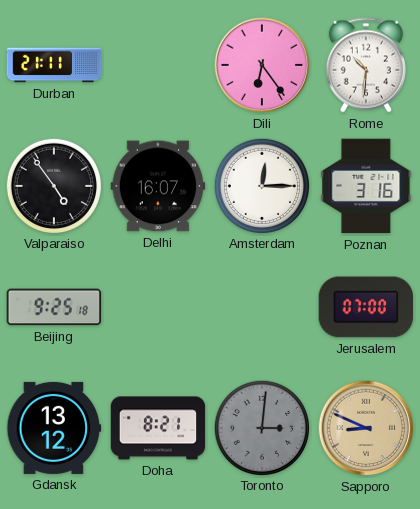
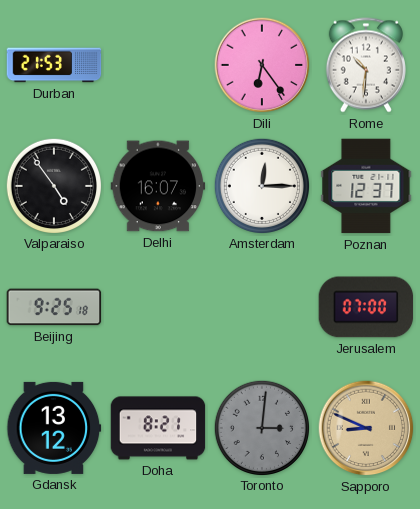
Durban: 21:11 -> 21:53 (54, 65)
Poznan: 3:16 -> 12:37 (366, 186)
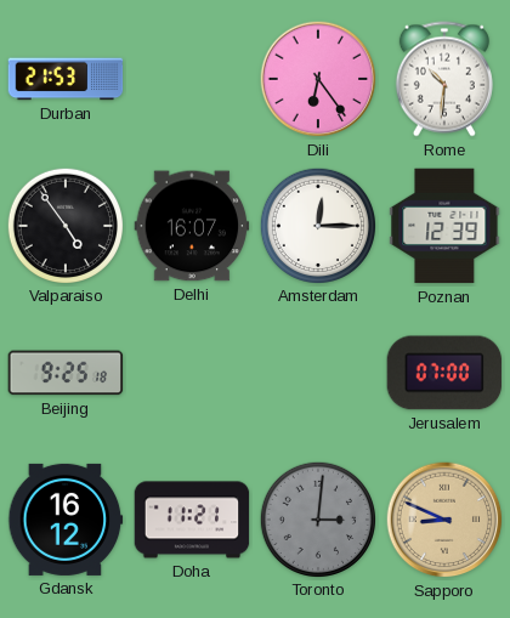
Poznan: 12:37 -> 12:39 (444, 226)
Gdansk: 13:12 -> 16:12 (66, 520)
Doha: 8:21 -> 11:21 (192, 520)
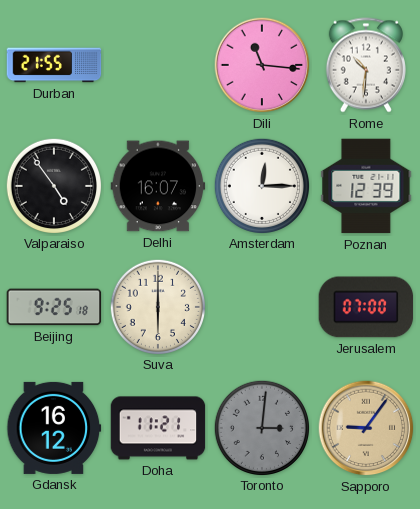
Durban: 21:53 -> 21:55 (54, 65)
Dili: 6:24 -> 11:16 (262, 65)
Suva: none -> 6:00 (157, 306)
Sapporo: 8:49 -> 9:06 (366, 428)
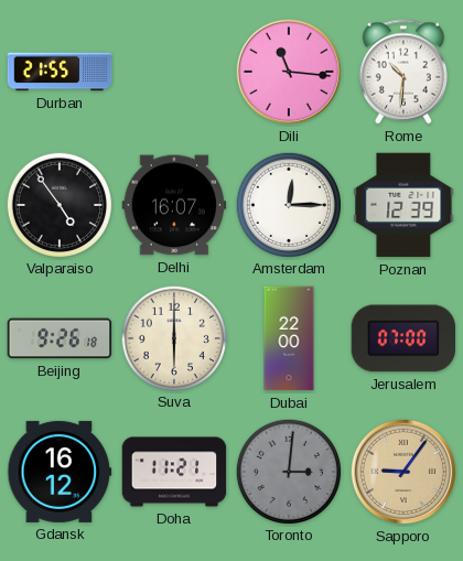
Beijing: 9:25 -> 9:26 (60, 338)
Dubai: none -> 22:00 (289, 338)
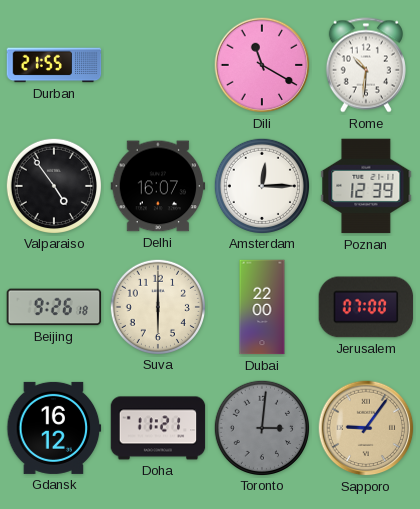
Dili: 11:16 -> 11:20 (262, 65)
